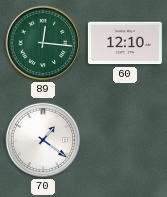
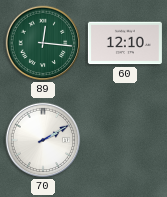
70: 1:21 -> 2:10 (43, 140)
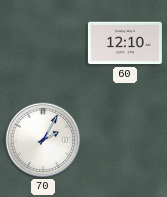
89: 12:16 -> none (43, 43)
70: 2:10 -> 2:05 (43, 140)
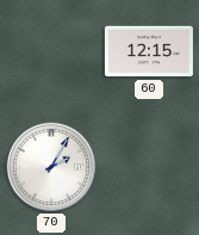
60: 12:10 -> 12:15 (149, 51)
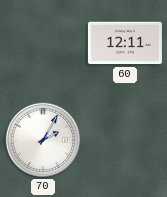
60: 12:15 -> 12:11 (125, 43)
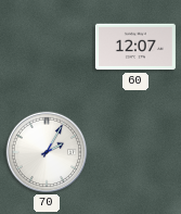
60: 12:11 -> 12:07 (135, 47)
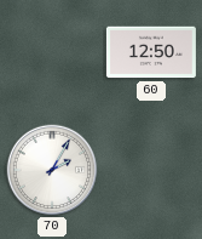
60: 12:07 -> 12:50 (151, 52)
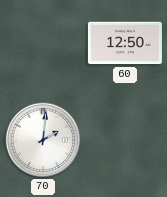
70: 2:05 -> 2:01 (43, 140)
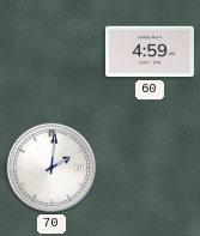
60: 12:50 -> 4:59 (150, 52)
